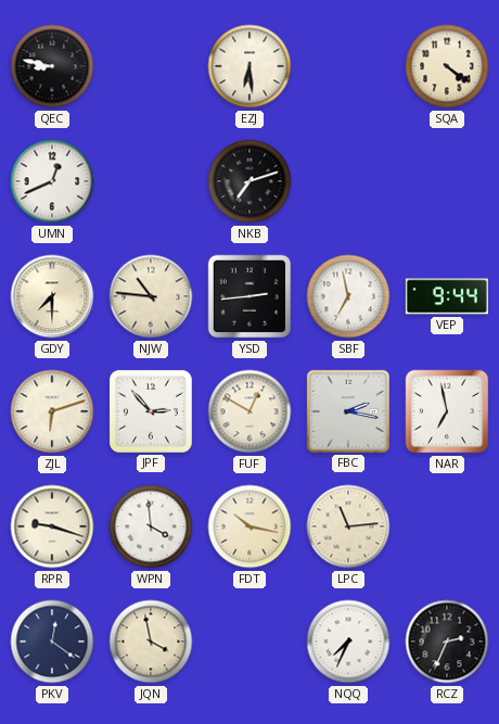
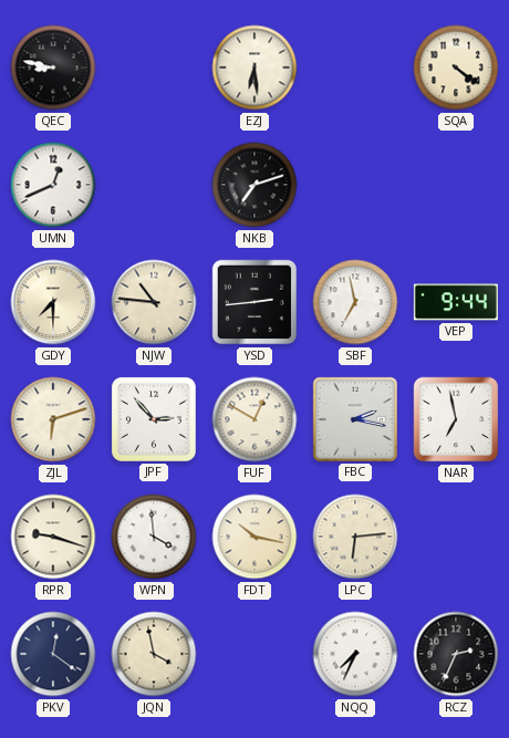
LPC: 11:14 -> 6:14 (355, 537)
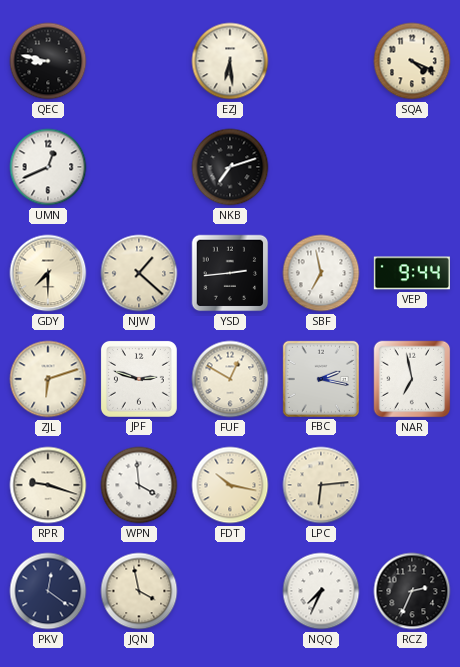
SQA: 4:21 -> 4:19 (412, 61)
NJW: 10:46 -> 1:22 (139, 273)
JPF: 2:53 -> 2:48 (139, 379)
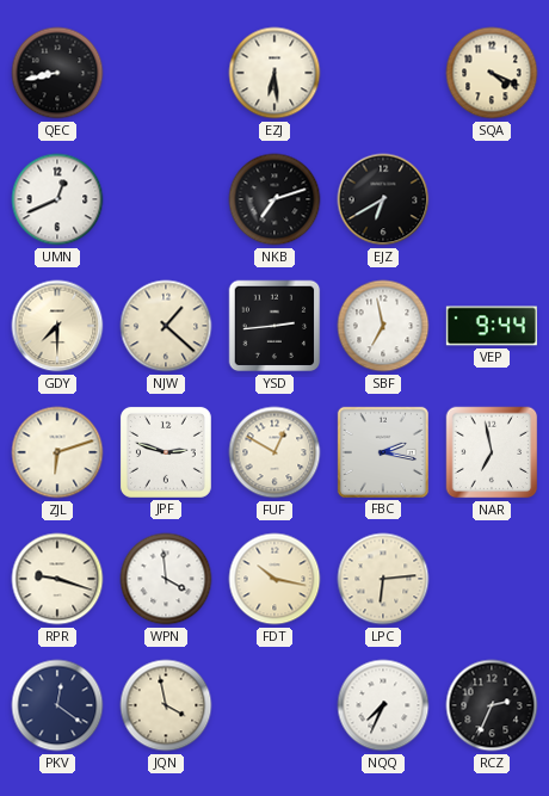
QEC: 8:47 -> 8:43 (57, 73)
EJZ: none -> 6:40 (383, 199)
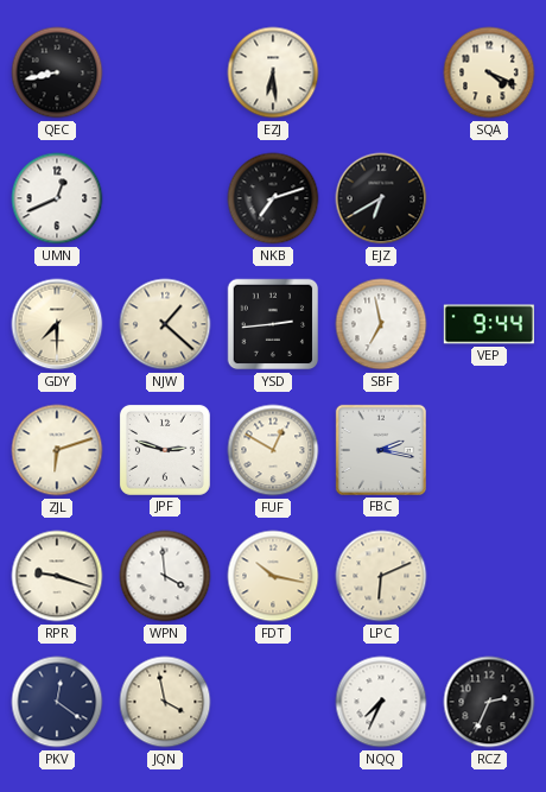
NAR: 6:58 -> none (492, 452)
LPC: 6:14 -> 6:11 (381, 576)
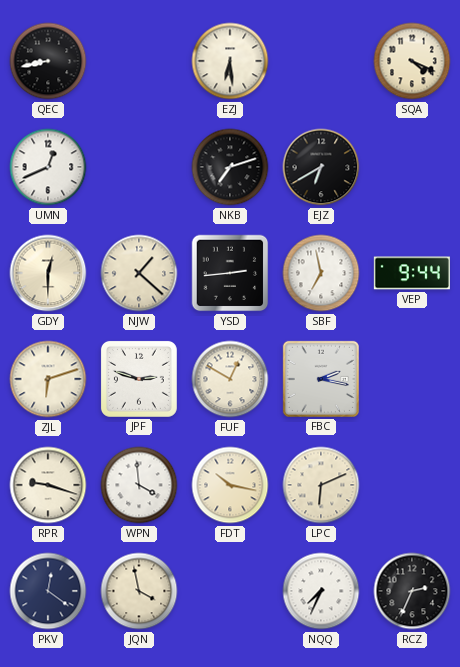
GDY: 7:30 -> 12:30 (48, 273)
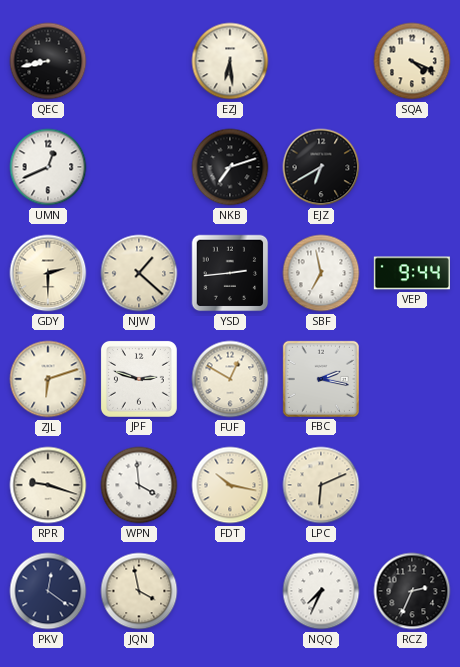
GDY: 12:30 -> 2:30 (48, 273)
